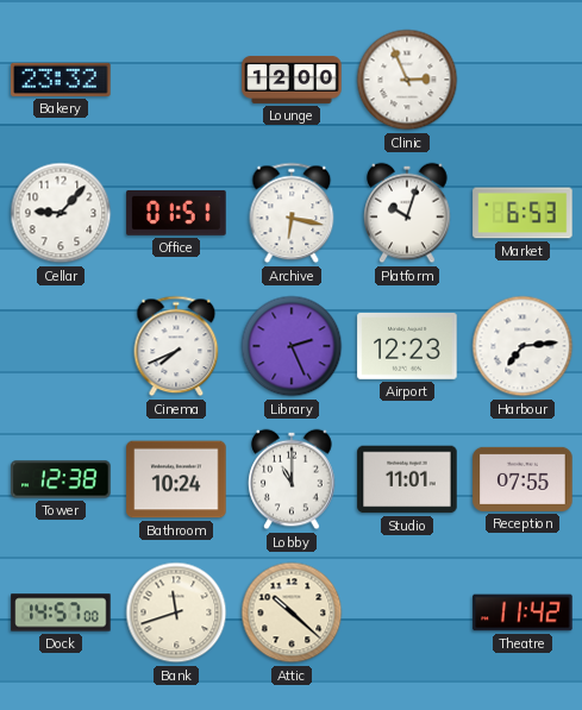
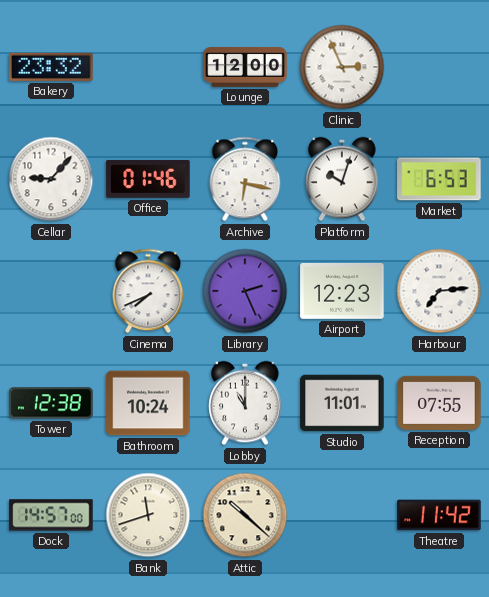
Office: 01:51 -> 01:46 (148, 179)
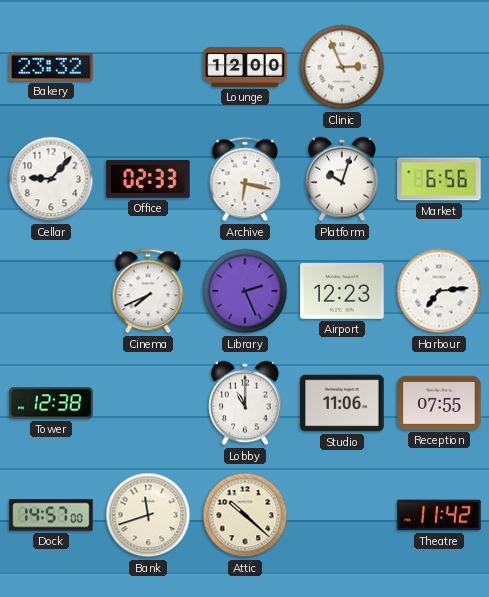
Office: 01:46 -> 02:33 (148, 179)
Market: 6:53 -> 6:56 (439, 179)
Bathroom: 10:24 -> none (148, 403)
Studio: 11:01 -> 11:06 (342, 403)
